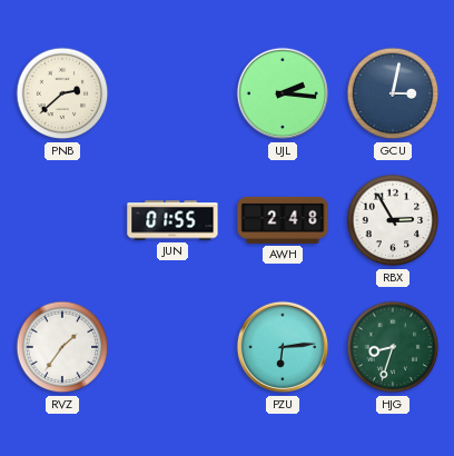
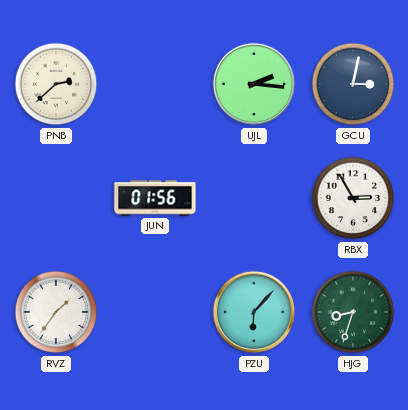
JUN: 01:55 -> 01:56 (155, 198)
AWH: 2:48 -> none (283, 220)
PZU: 6:14 -> 6:07 (254, 312)
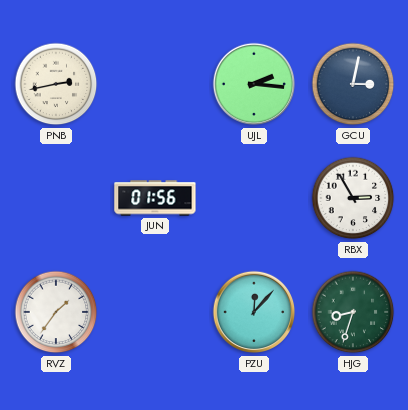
PNB: 2:38 -> 2:43 (56, 84)
PZU: 6:07 -> 12:07 (254, 312)
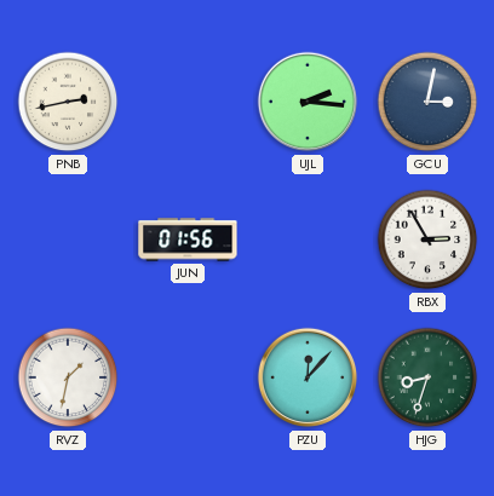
RVZ: 1:36 -> 1:32 (68, 377)
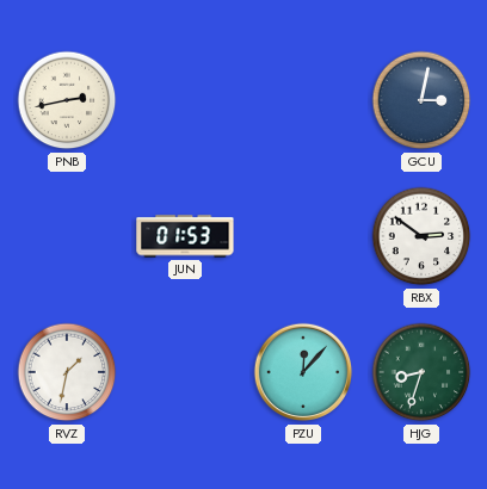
UJL: 2:16 -> none (308, 102)
JUN: 01:56 -> 01:53 (185, 236)
RBX: 2:55 -> 2:51 (421, 236)
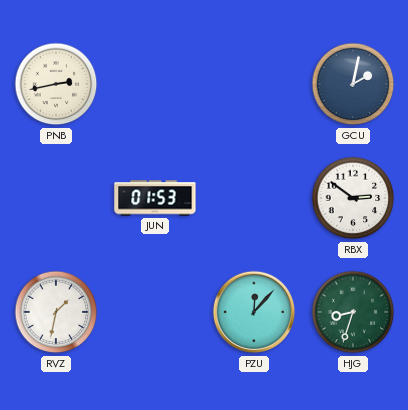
GCU: 3:02 -> 2:02 (353, 84)
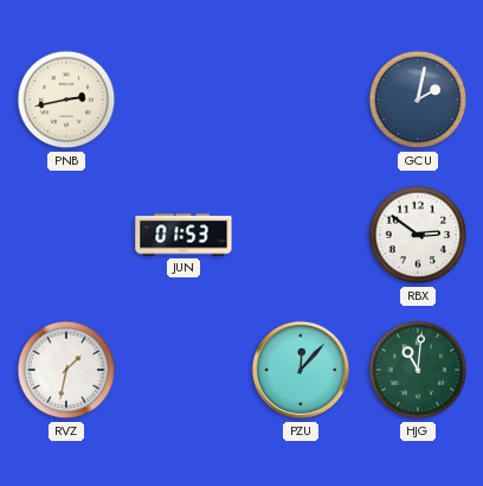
HJG: 8:33 -> 11:01 (418, 370)
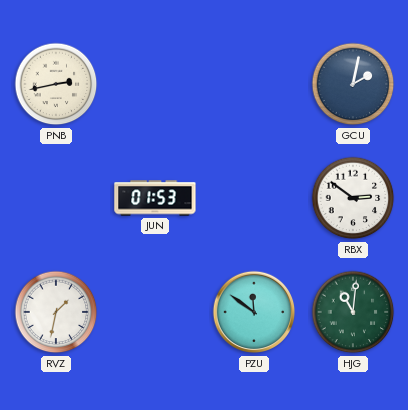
PZU: 12:07 -> 11:51 (254, 312)
